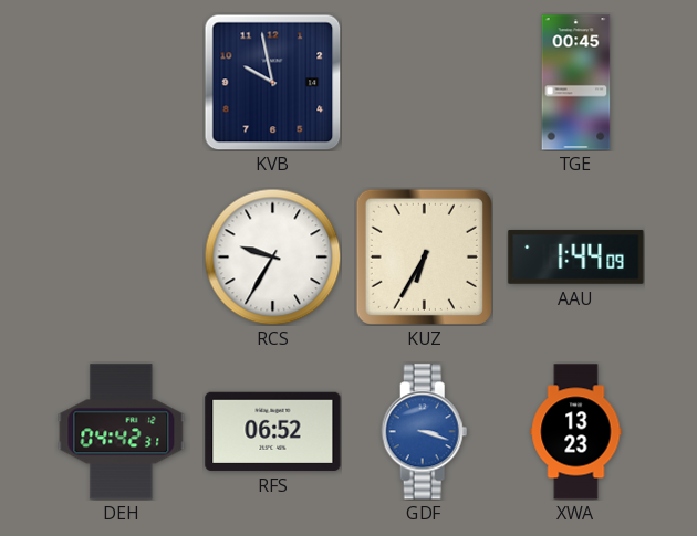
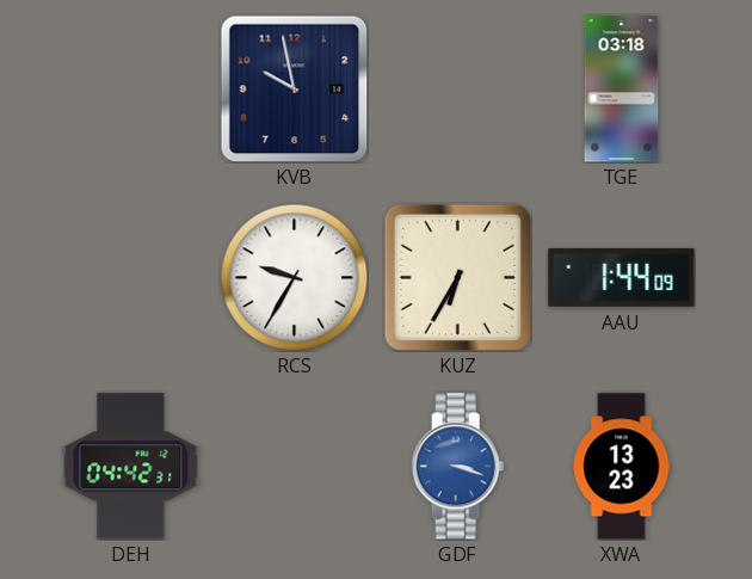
TGE: 00:45 -> 03:18 (622, 90)
RFS: 06:52 -> none (273, 431)
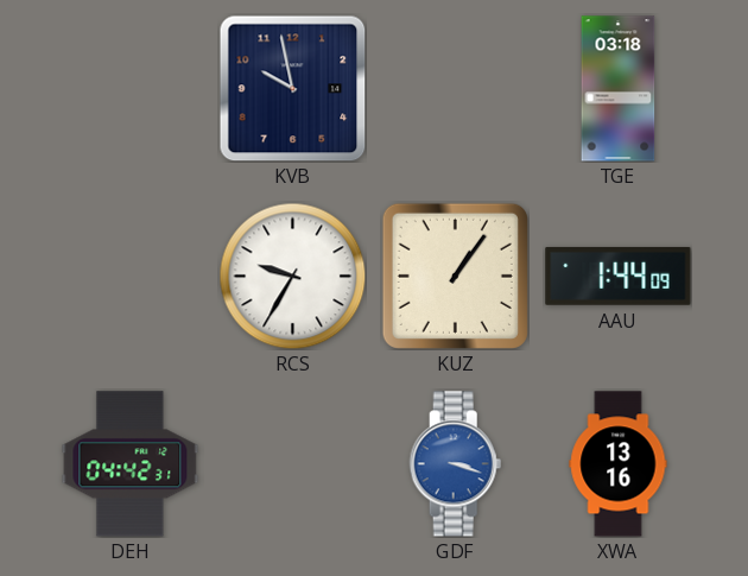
KUZ: 6:35 -> 1:06 (455, 276)
XWA: 13:23 -> 13:16 (619, 464)
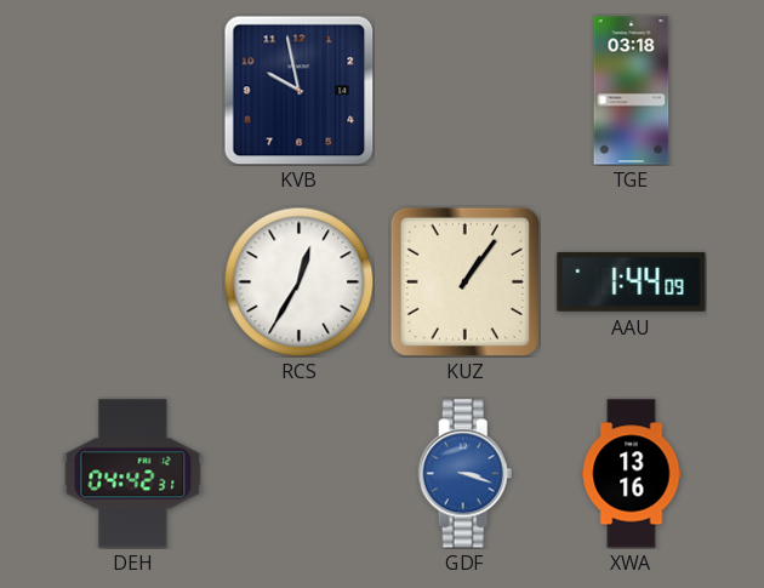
RCS: 9:35 -> 12:35 (298, 281)
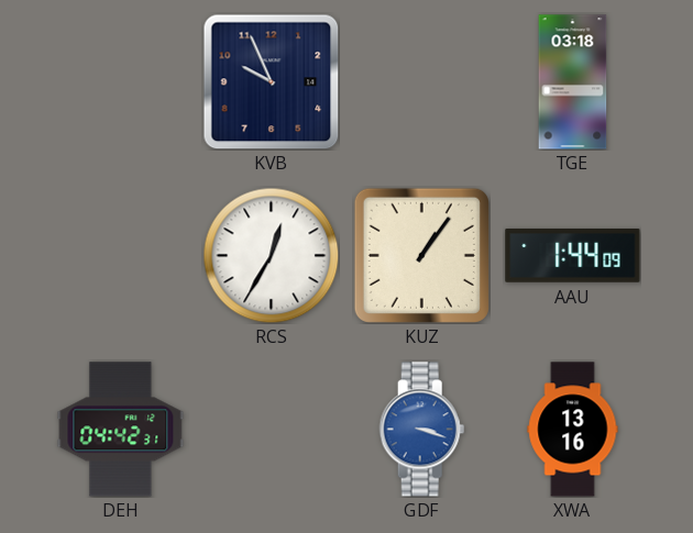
KVB: 9:58 -> 9:56 (271, 81)
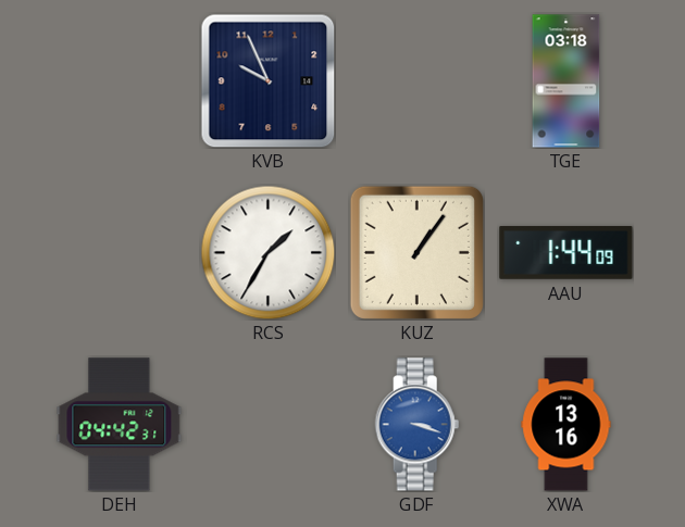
RCS: 12:35 -> 1:35 (267, 252)
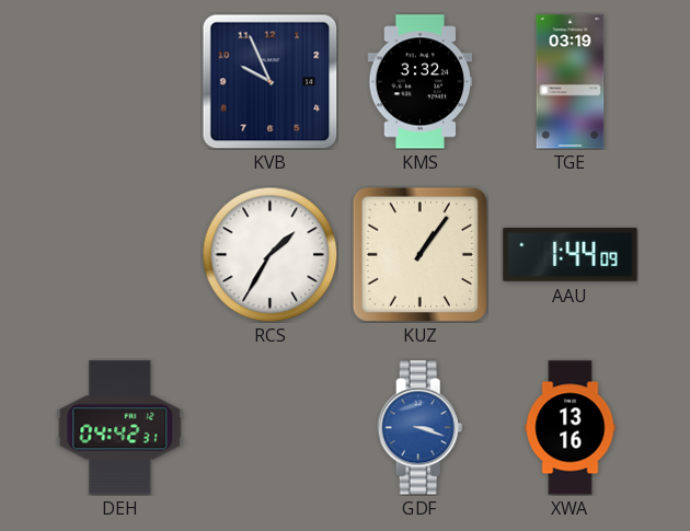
KMS: none -> 3:32 (421, 82)
TGE: 03:18 -> 03:19 (571, 82)
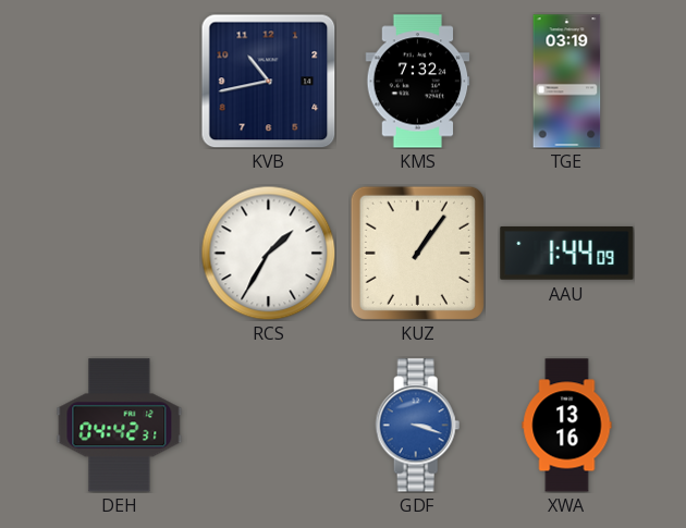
KVB: 9:56 -> 10:43 (268, 81)
KMS: 3:32 -> 7:32 (418, 82)
